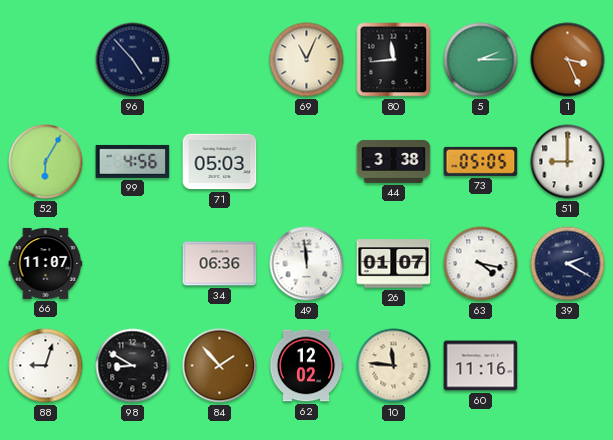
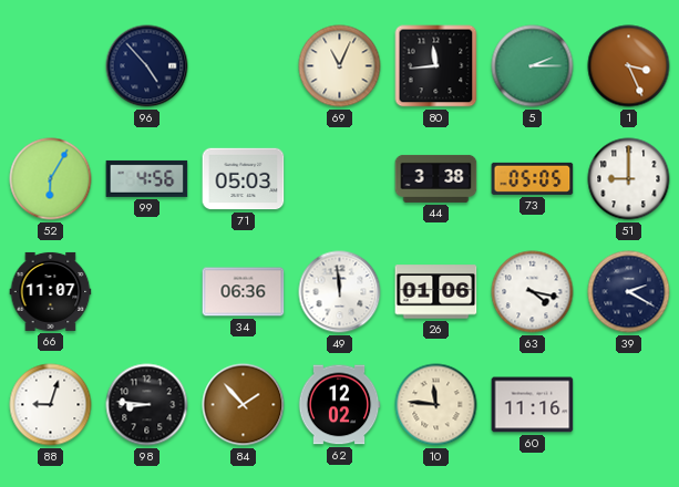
26: 01:07 -> 01:06 (436, 292)
98: 8:50 -> 8:46 (147, 405)
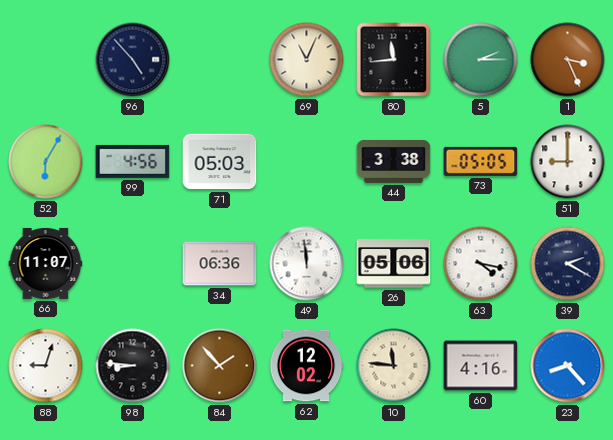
26: 01:06 -> 05:06 (394, 264)
60: 11:16 -> 4:16 (481, 366)
23: none -> 8:23 (568, 366)
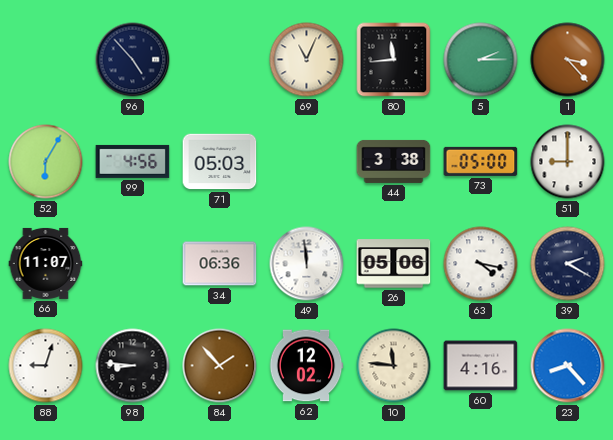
1: 3:26 -> 3:23 (568, 60)
73: 05:05 -> 05:00 (481, 161)
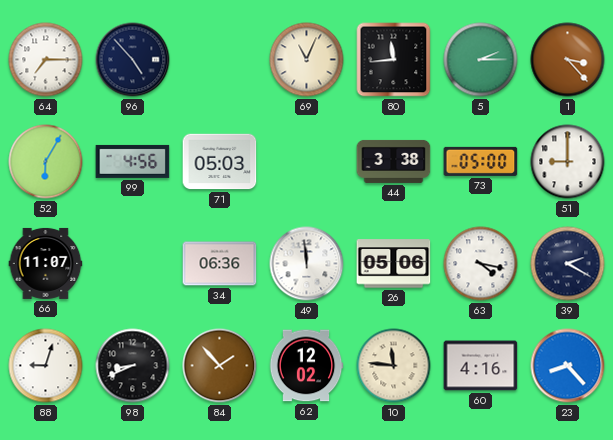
64: none -> 7:15 (46, 60)
98: 8:46 -> 8:41 (133, 366)
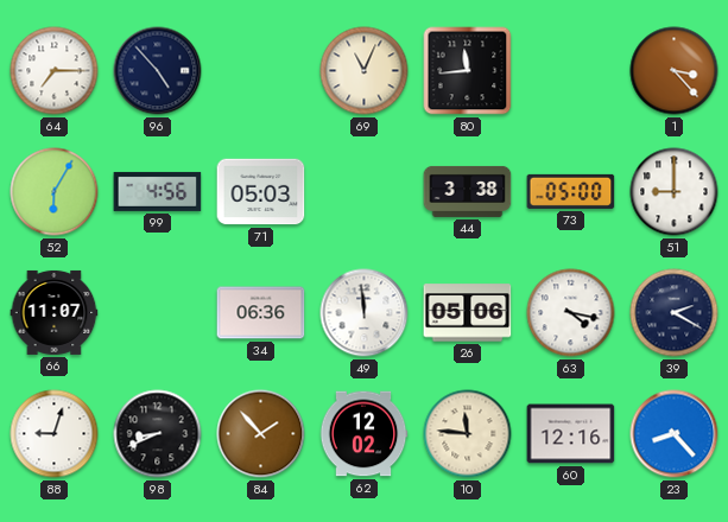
5: 2:15 -> none (481, 60)
60: 4:16 -> 12:16 (571, 434)
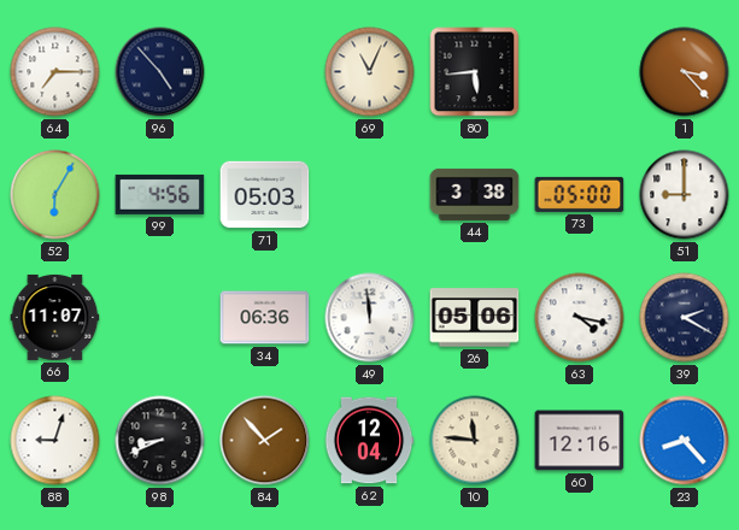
80: 11:44 -> 5:44 (475, 72)
62: 12:02 -> 12:04 (369, 441)
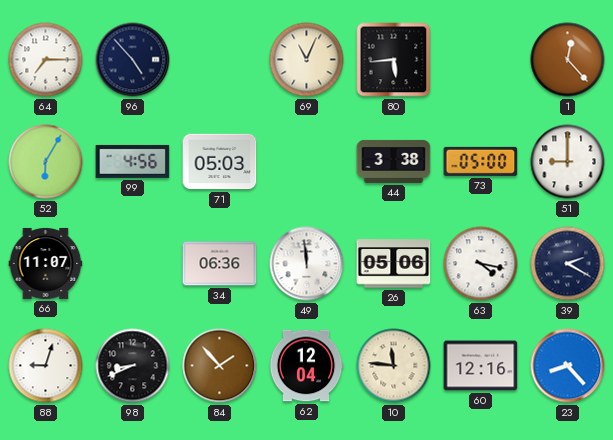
1: 3:23 -> 12:23 (568, 60)
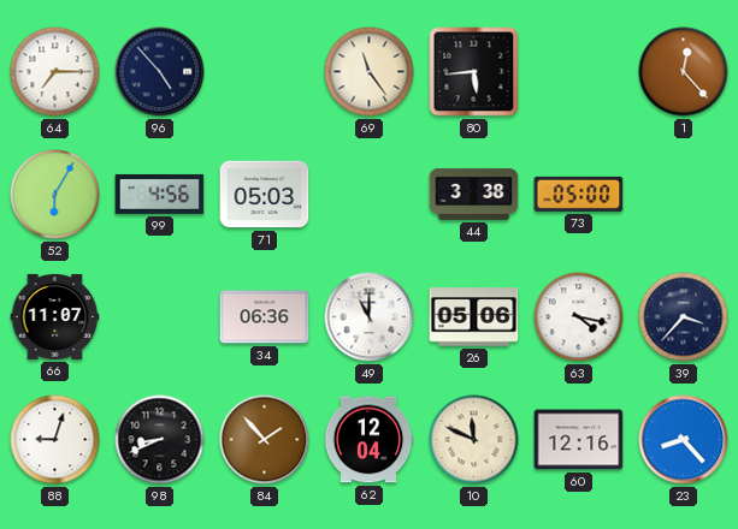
69: 11:04 -> 11:24 (370, 72)
51: 9:00 -> none (568, 162)
49: 11:59 -> 11:00 (370, 317)
39: 2:20 -> 3:37 (684, 317)
10: 11:46 -> 11:49 (474, 440)
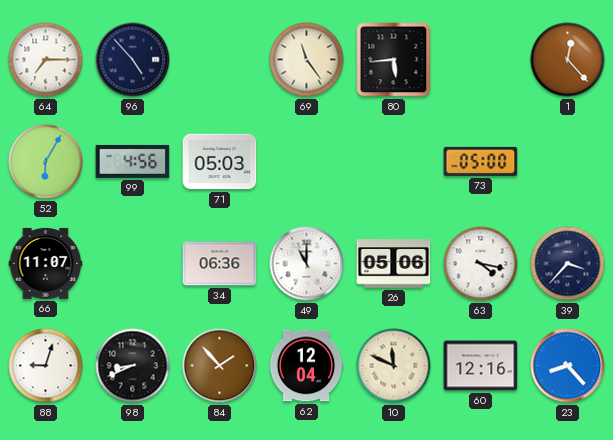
44: 3:38 -> none (474, 194)
